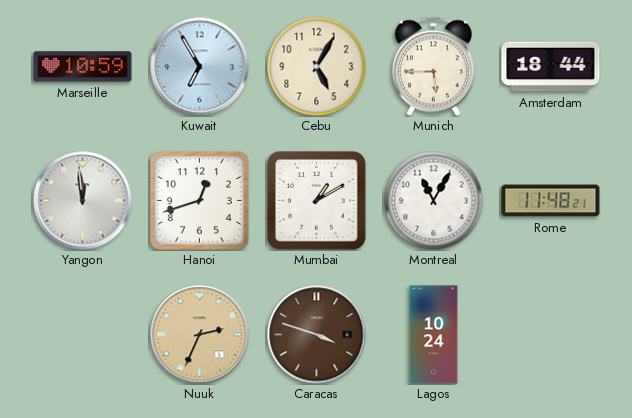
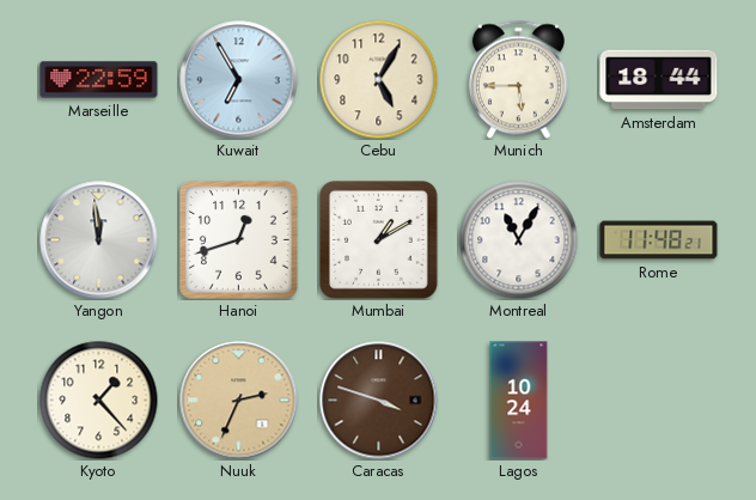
Marseille: 10:59 -> 22:59 (99, 80)
Kyoto: none -> 1:23 (99, 401)
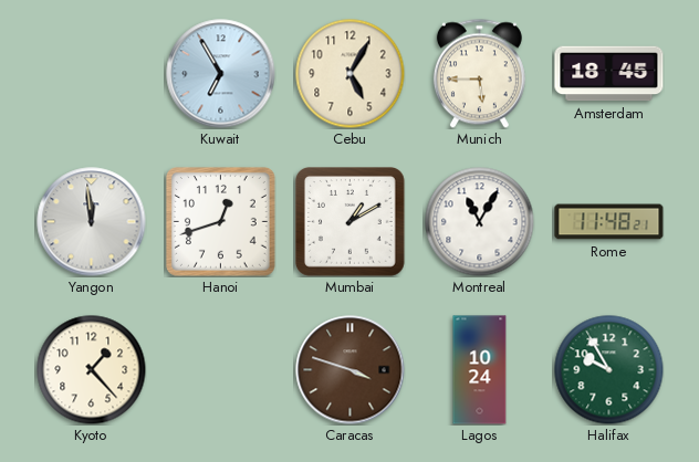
Marseille: 22:59 -> none (99, 80)
Amsterdam: 18:44 -> 18:45 (609, 74)
Nuuk: 2:34 -> none (239, 401)
Halifax: none -> 9:55 (609, 370)
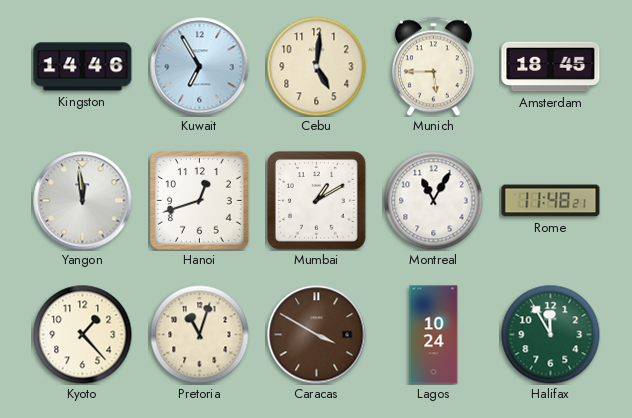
Kingston: none -> 14:46 (83, 67)
Cebu: 5:05 -> 5:01 (317, 67)
Pretoria: none -> 11:03 (200, 335)
Caracas: 3:48 -> 3:50 (317, 335)
Halifax: 9:55 -> 11:55 (551, 335)
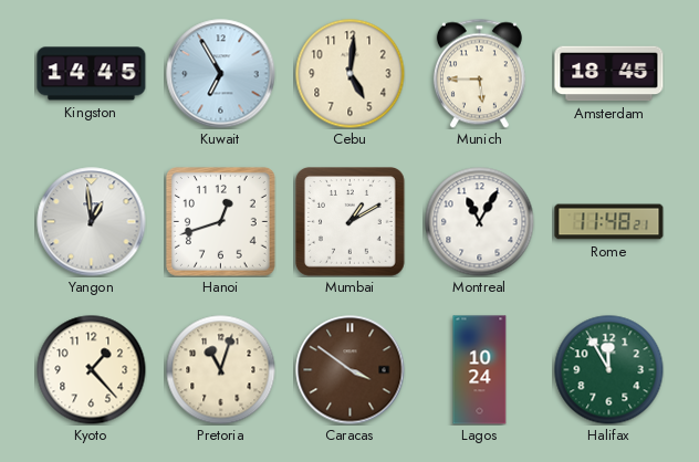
Kingston: 14:46 -> 14:45 (92, 74)
Yangon: 11:59 -> 12:59 (92, 222)
Caracas: 3:50 -> 3:51 (351, 370)
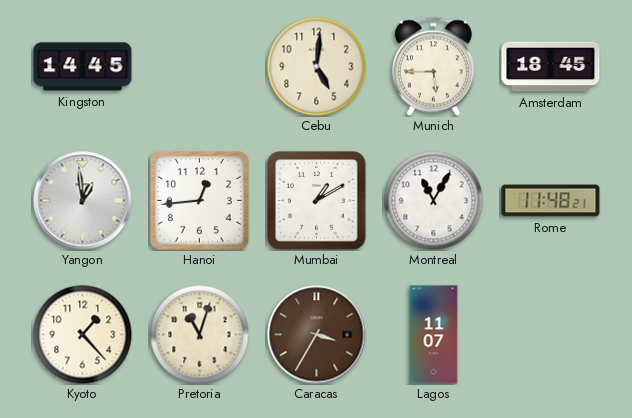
Kuwait: 6:55 -> none (221, 74)
Hanoi: 12:42 -> 12:44 (199, 200)
Caracas: 3:51 -> 3:35 (317, 335)
Lagos: 10:24 -> 11:07 (434, 335)
Halifax: 11:55 -> none (609, 370)
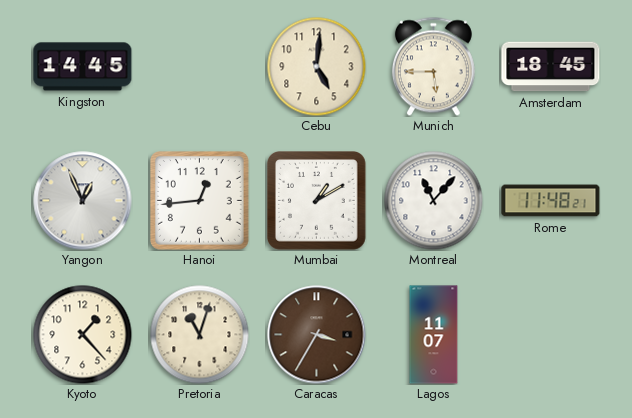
Yangon: 12:59 -> 12:56 (83, 201)
Montreal: 11:05 -> 11:07 (434, 201)
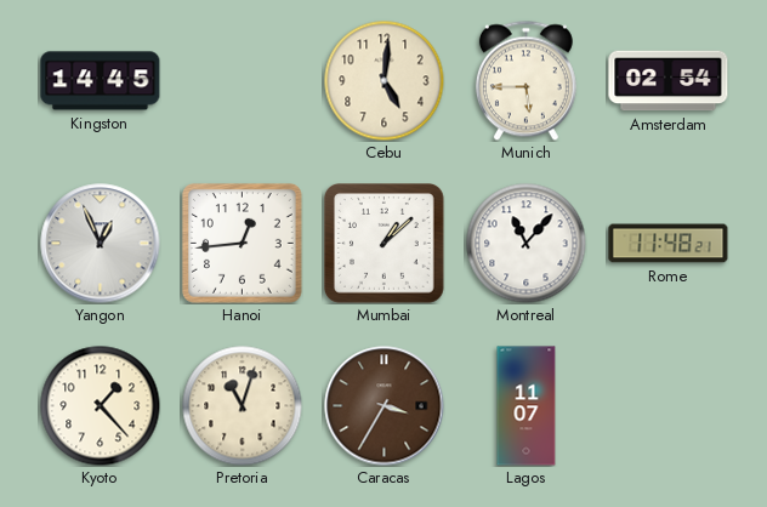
Amsterdam: 18:45 -> 02:54 (669, 81)
Mumbai: 1:10 -> 1:08 (385, 244)
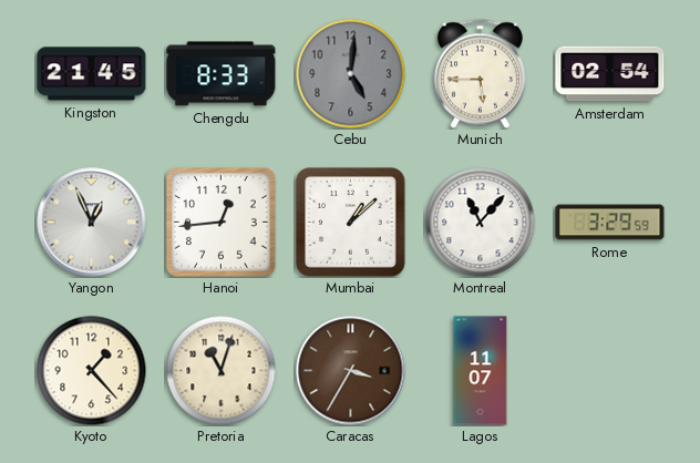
Kingston: 14:45 -> 21:45 (92, 74)
Chengdu: none -> 8:33 (222, 74)
Cebu dial: cream -> grey (351, 74)
Rome: 11:48 -> 3:29 (610, 223)
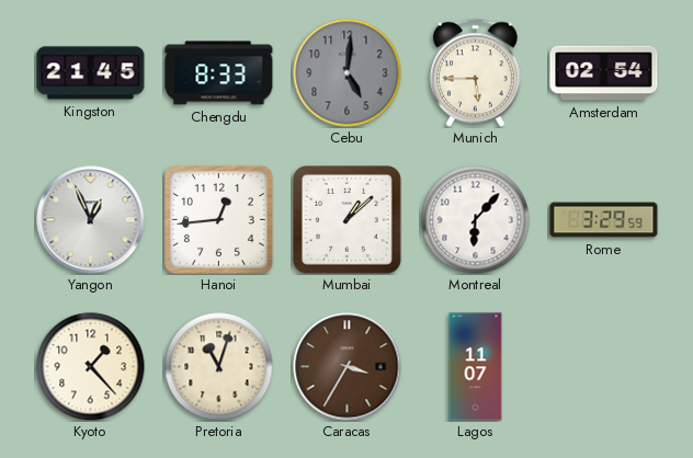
Montreal: 11:07 -> 6:07 (476, 220)
